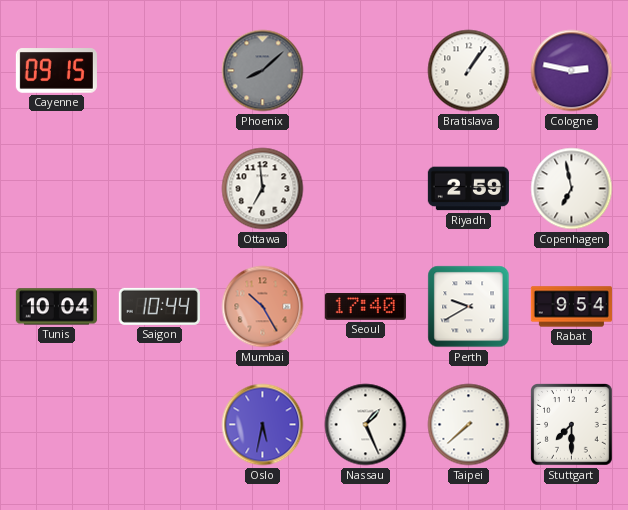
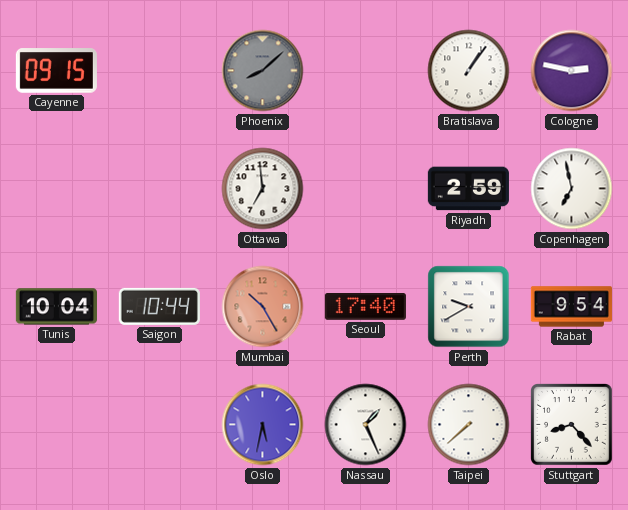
Stuttgart: 7:30 -> 8:23 (572, 425)
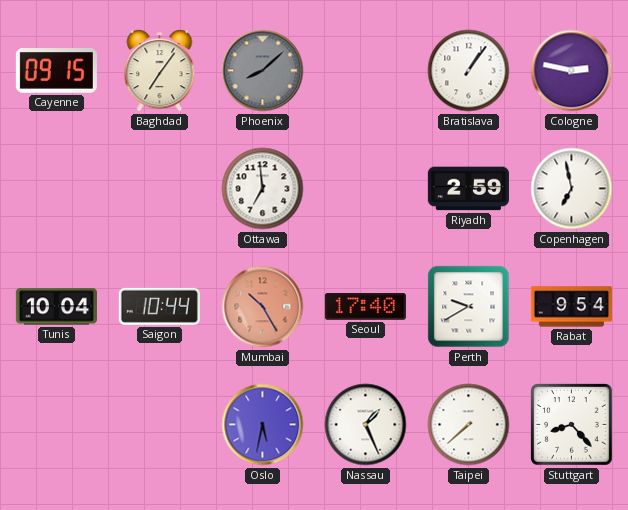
Baghdad: none -> 7:06 (160, 71)
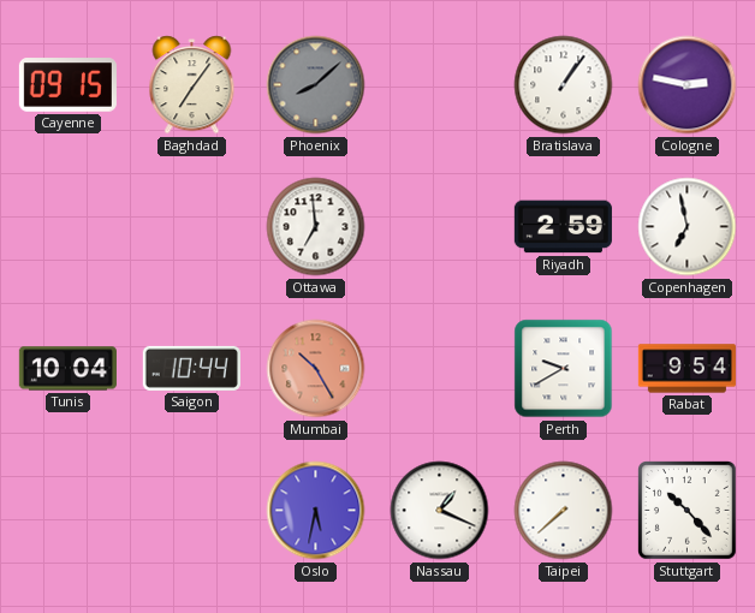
Seoul: 17:40 -> none (365, 307)
Nassau: 1:26 -> 1:19 (440, 511)
Stuttgart: 8:23 -> 10:23 (688, 511)
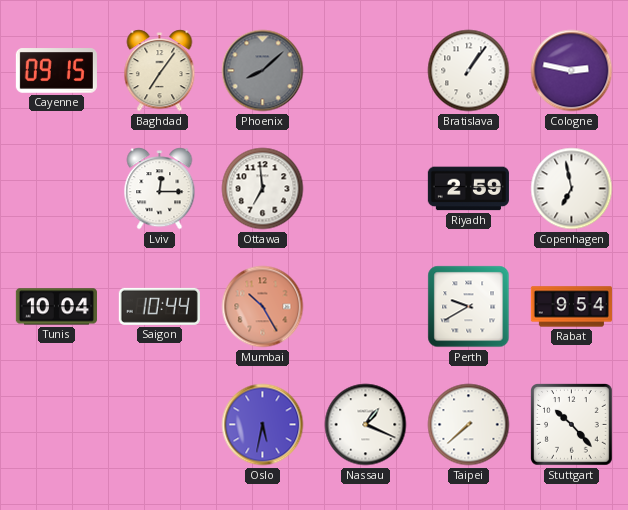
Lviv: none -> 12:15 (160, 189)
